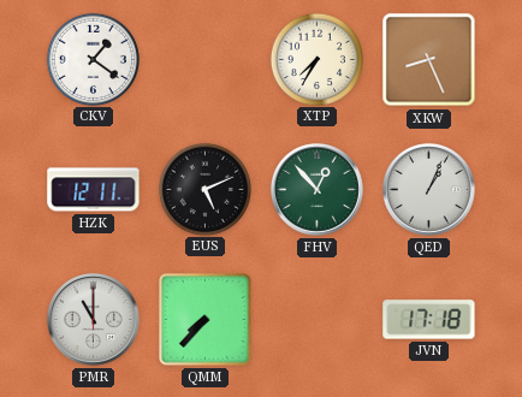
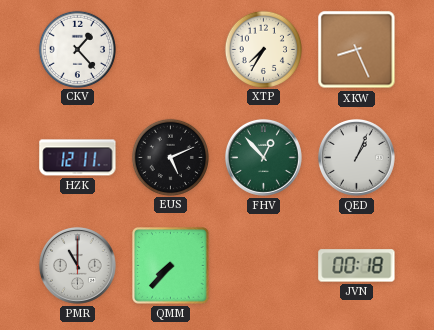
CKV: 1:21 -> 1:23 (77, 49)
JVN: 17:18 -> 00:18 (357, 266)
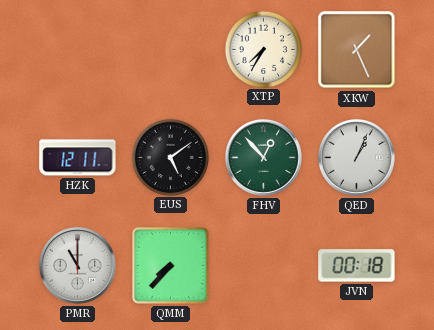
CKV: 1:23 -> none (77, 49)
XKW: 8:26 -> 1:26 (357, 50)
EUS: 5:11 -> 5:09 (170, 157)
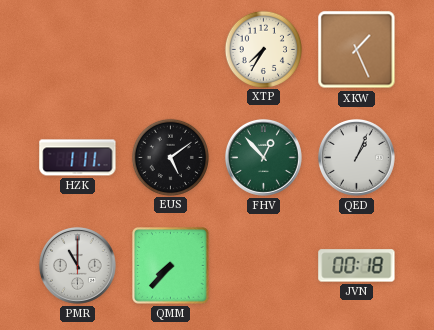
HZK: 12:11 -> 1:11 (78, 158)
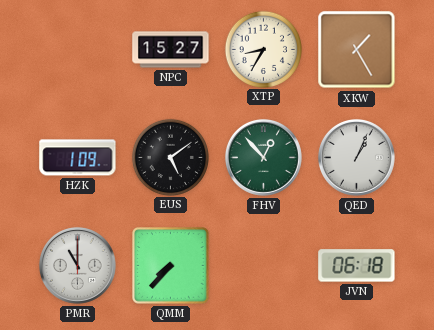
NPC: none -> 15:27 (171, 50)
XTP: 7:35 -> 8:35 (263, 49)
XKW: 1:26 -> 1:25 (357, 50)
HZK: 1:11 -> 1:09 (78, 158)
JVN: 00:18 -> 06:18 (357, 266)
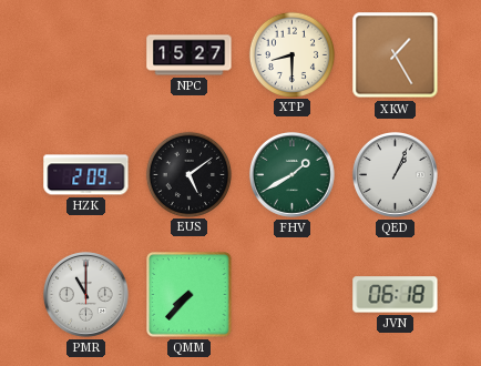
XTP: 8:35 -> 8:30 (291, 54)
HZK: 1:09 -> 2:09 (86, 175)
FHV: 12:53 -> 1:40 (291, 174)
